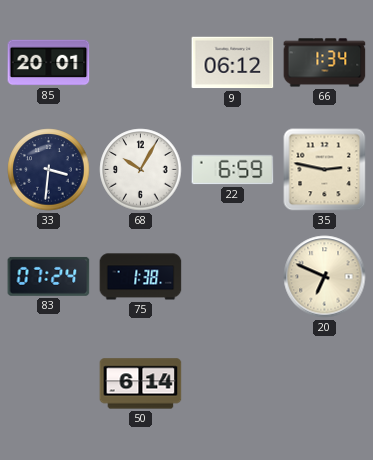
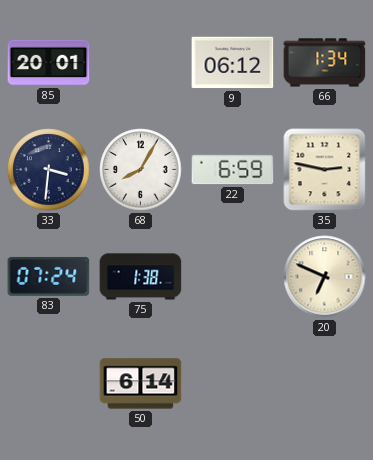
68: 10:05 -> 8:05 (141, 170)
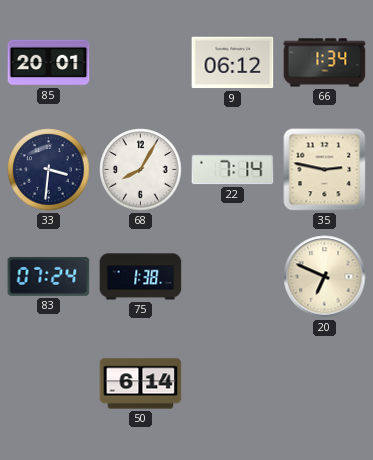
22: 6:59 -> 7:14 (233, 170)
